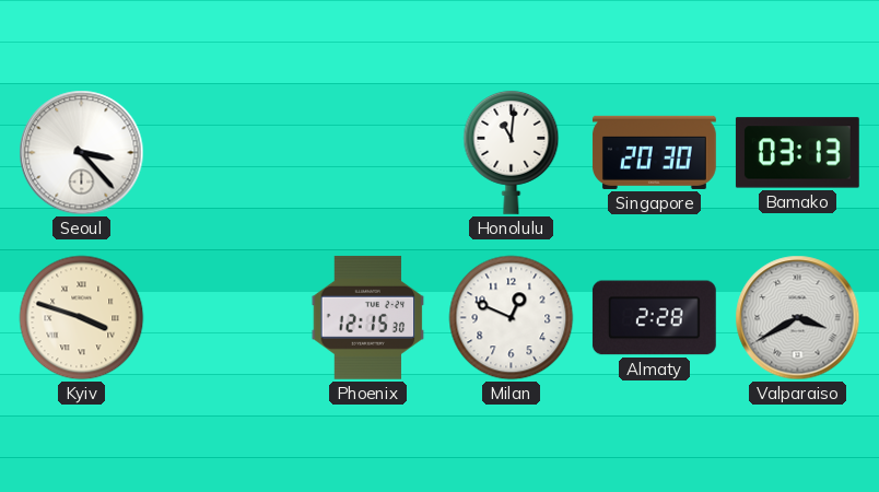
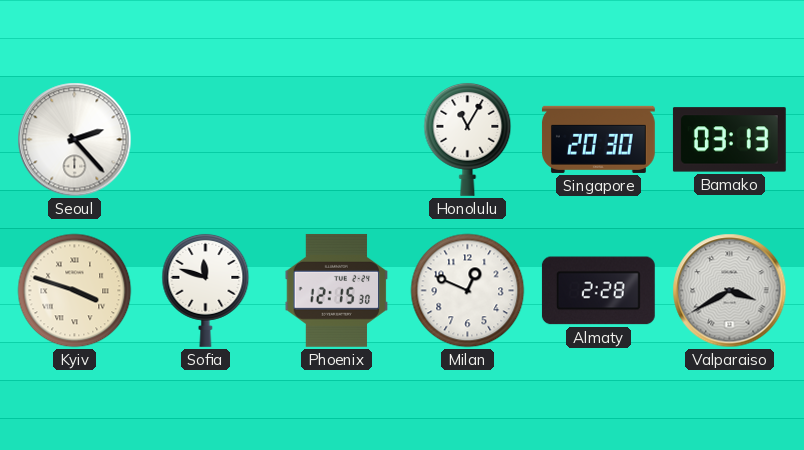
Seoul: 3:23 -> 2:23 (75, 140)
Honolulu: 11:01 -> 11:05 (468, 139)
Sofia: none -> 11:48 (206, 290)
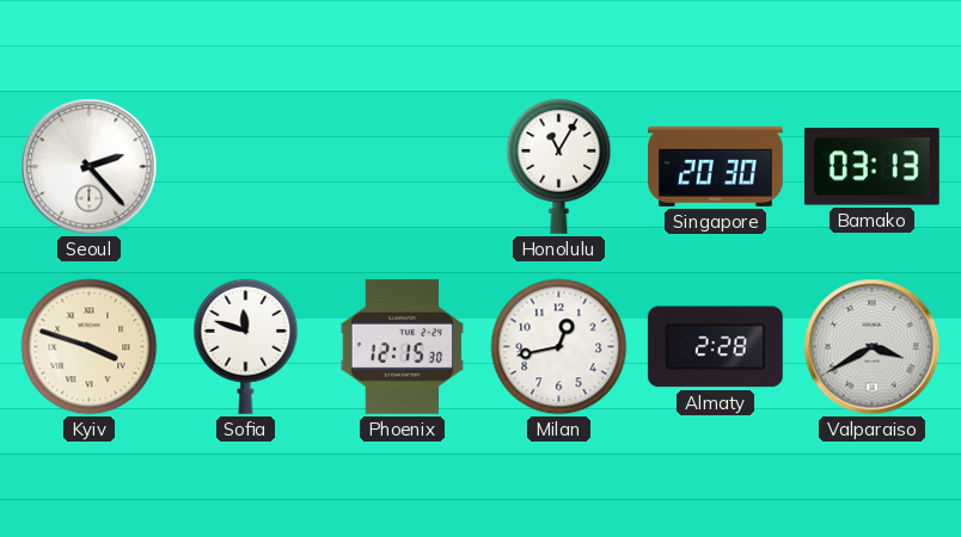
Milan: 12:49 -> 12:43 (559, 347)
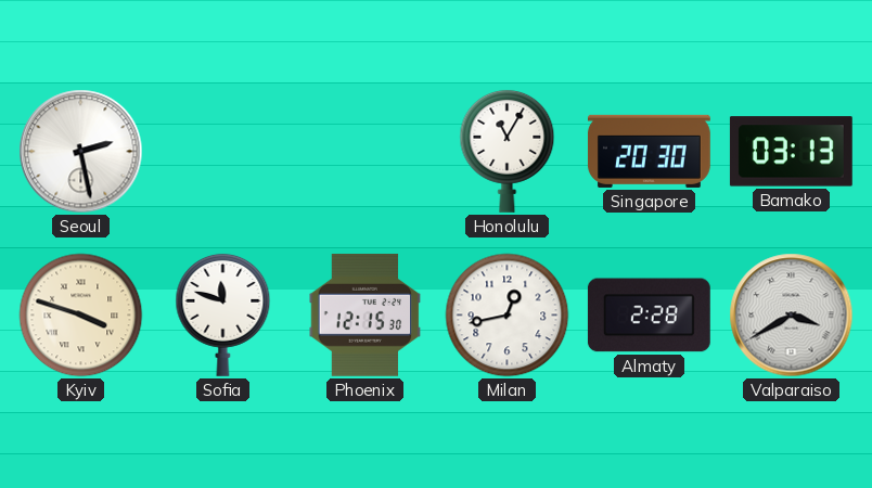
Seoul: 2:23 -> 2:28 (81, 152)
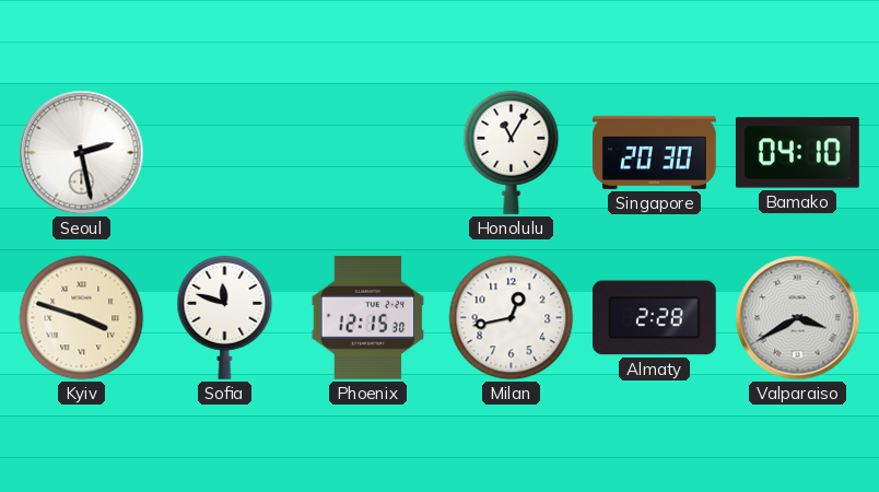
Bamako: 03:13 -> 04:10 (797, 153)
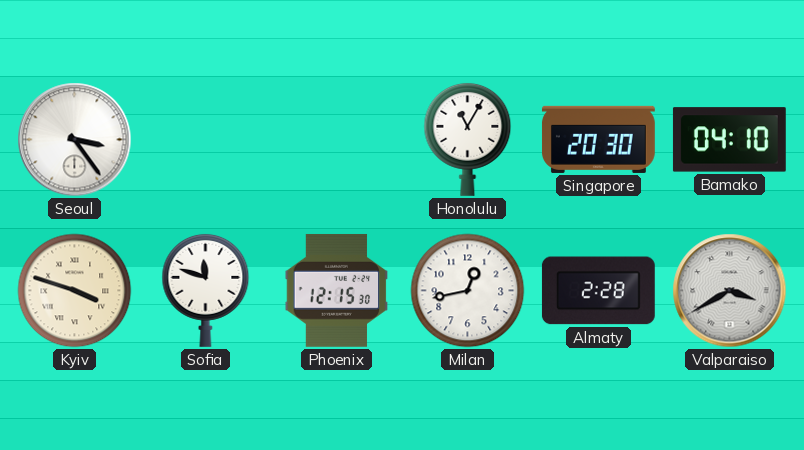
Seoul: 2:28 -> 3:24 (75, 140)
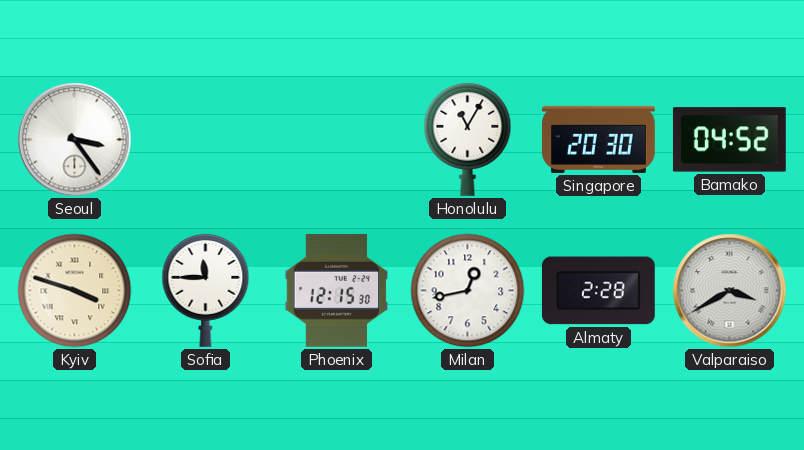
Bamako: 04:10 -> 04:52 (729, 140)
Sofia: 11:48 -> 11:45 (206, 290)
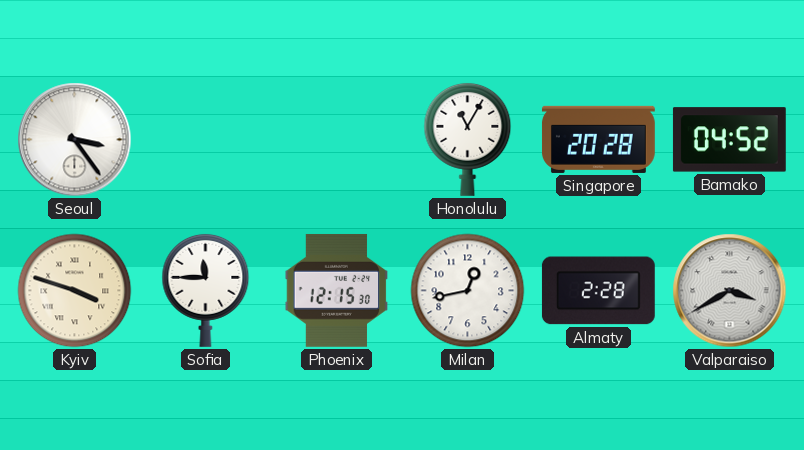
Singapore: 20:30 -> 20:28 (598, 139)
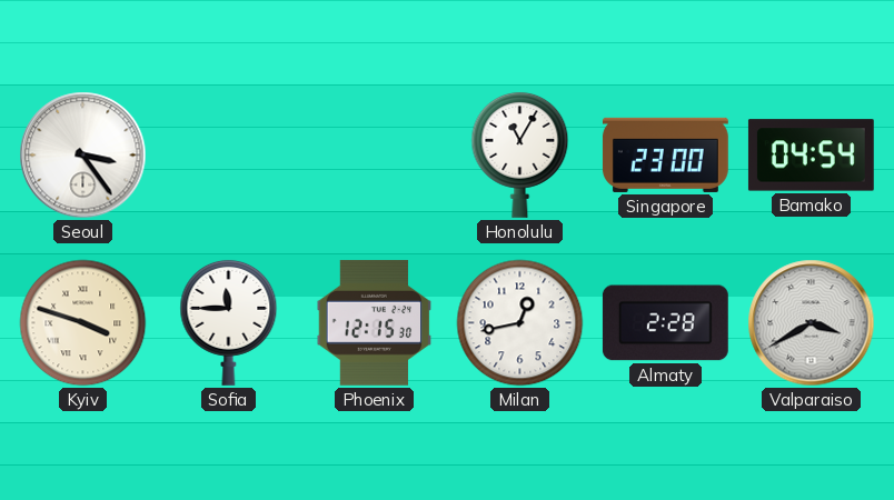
Singapore: 20:28 -> 23:00 (665, 154)
Bamako: 04:52 -> 04:54 (811, 156)
